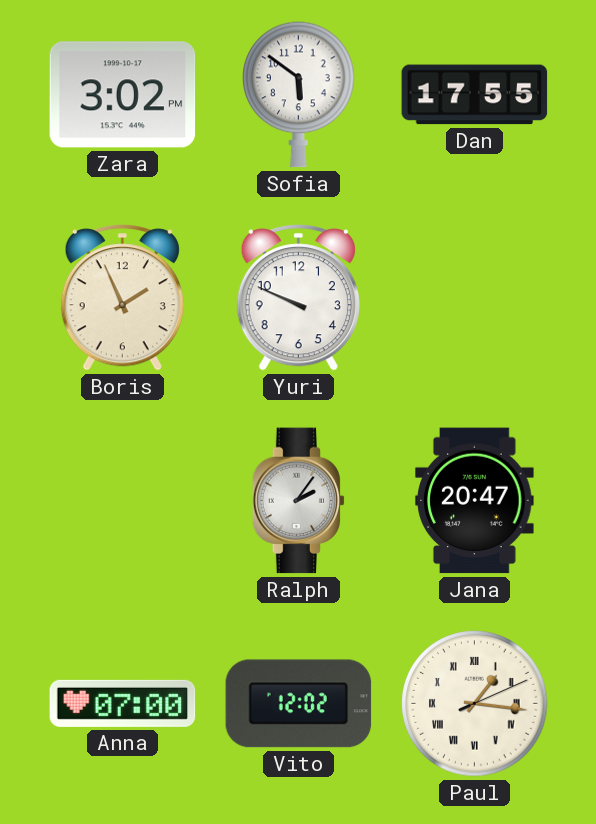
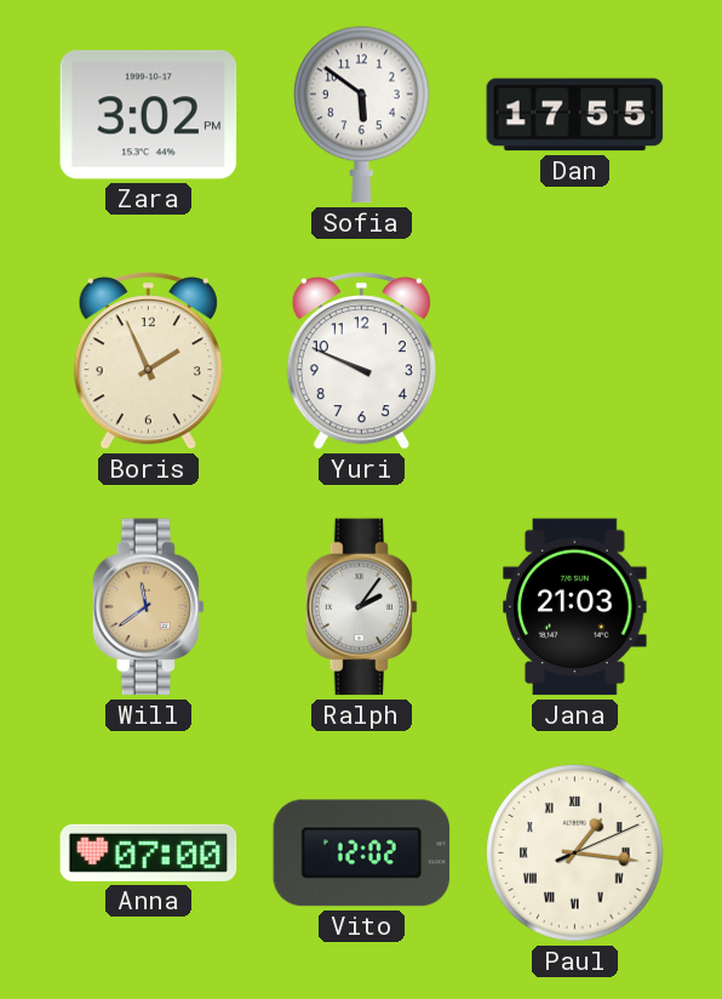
Will: none -> 11:39 (149, 607)
Jana: 20:47 -> 21:03 (575, 607)
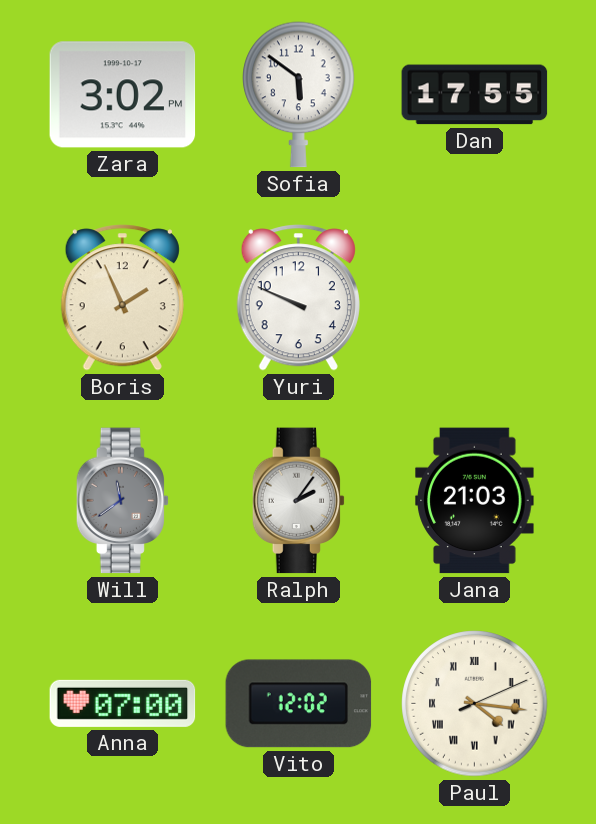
Will dial: champagne -> grey (123, 501)
Paul: 1:16 -> 4:16 (475, 704)
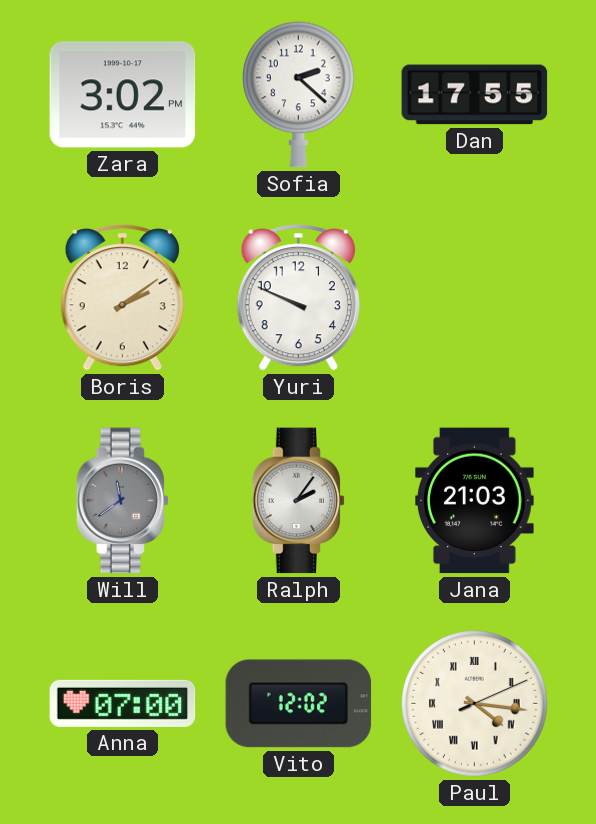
Sofia: 5:51 -> 2:22 (299, 95)
Boris: 1:56 -> 2:09 (122, 298)
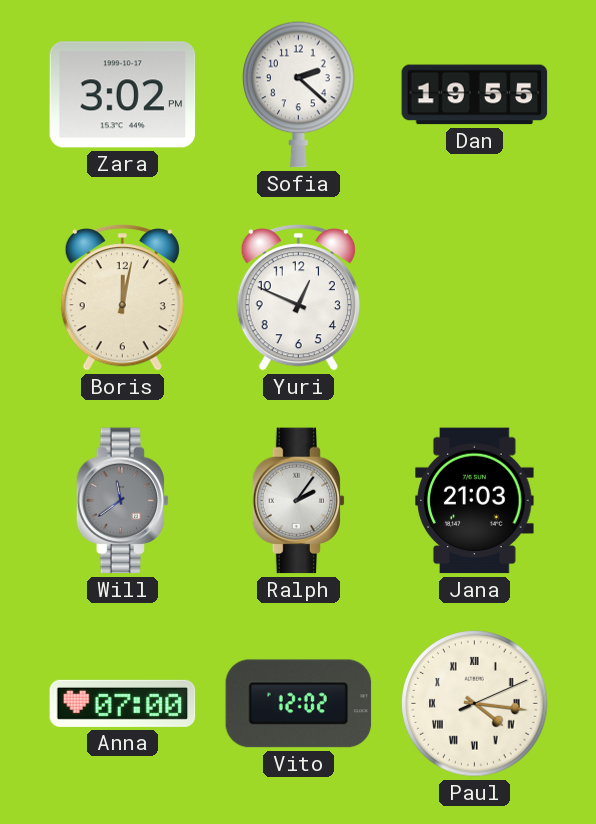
Dan: 17:55 -> 19:55 (475, 95)
Boris: 2:09 -> 12:02 (122, 298)
Yuri: 9:49 -> 12:49 (298, 298)
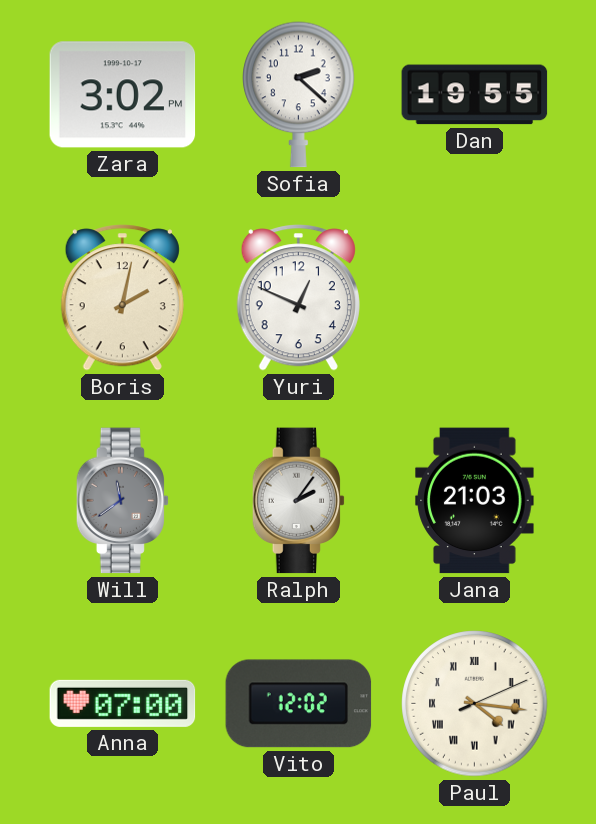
Boris: 12:02 -> 2:02 (122, 298)
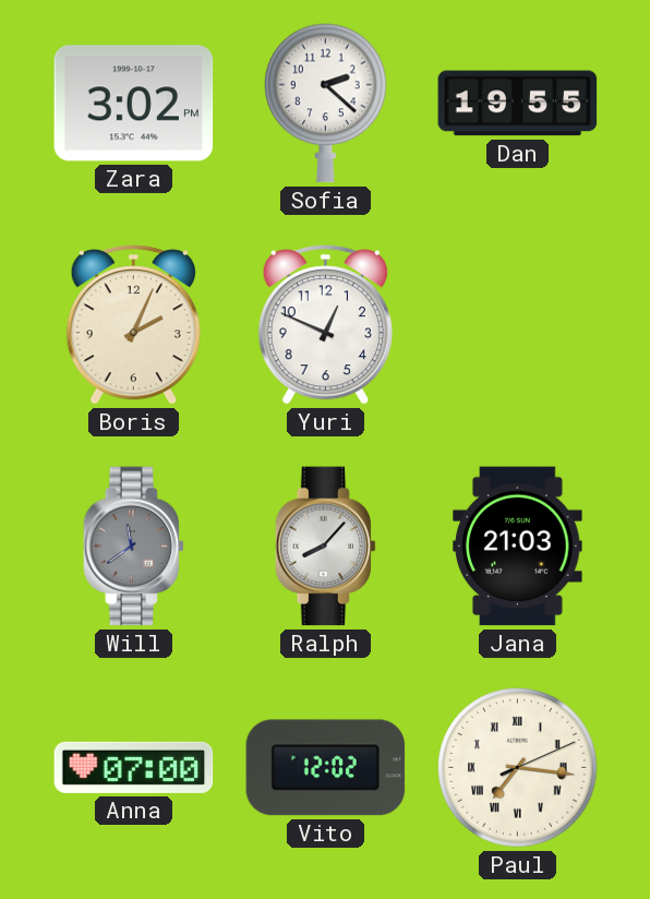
Boris: 2:02 -> 2:04 (133, 325)
Ralph: 2:06 -> 8:07 (326, 547)
Paul: 4:16 -> 7:16 (518, 768)
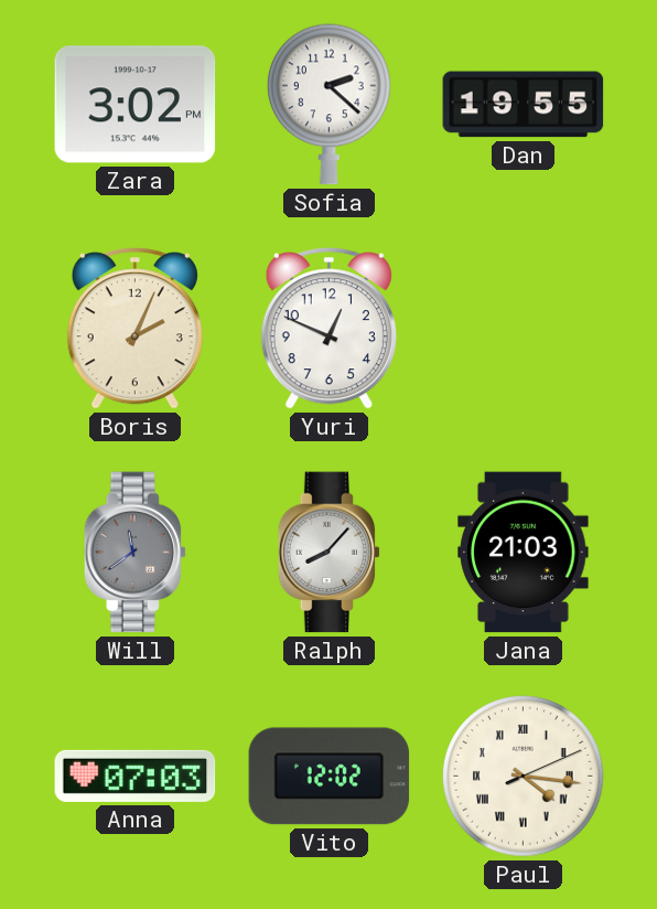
Anna: 07:00 -> 07:03 (136, 776)
Paul: 7:16 -> 4:16 (524, 777)
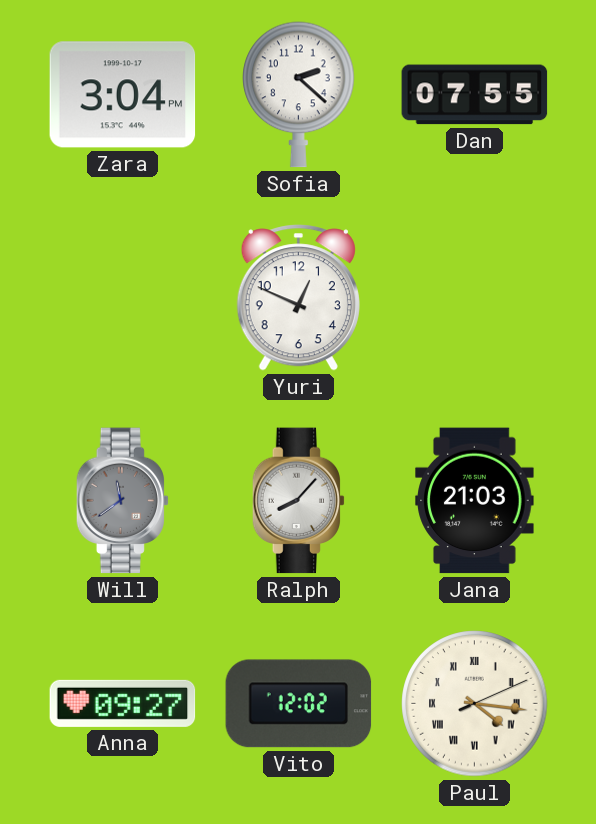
Zara: 3:02 -> 3:04 (123, 95)
Dan: 19:55 -> 07:55 (475, 95)
Boris: 2:04 -> none (134, 329)
Anna: 07:03 -> 09:27 (123, 703)
